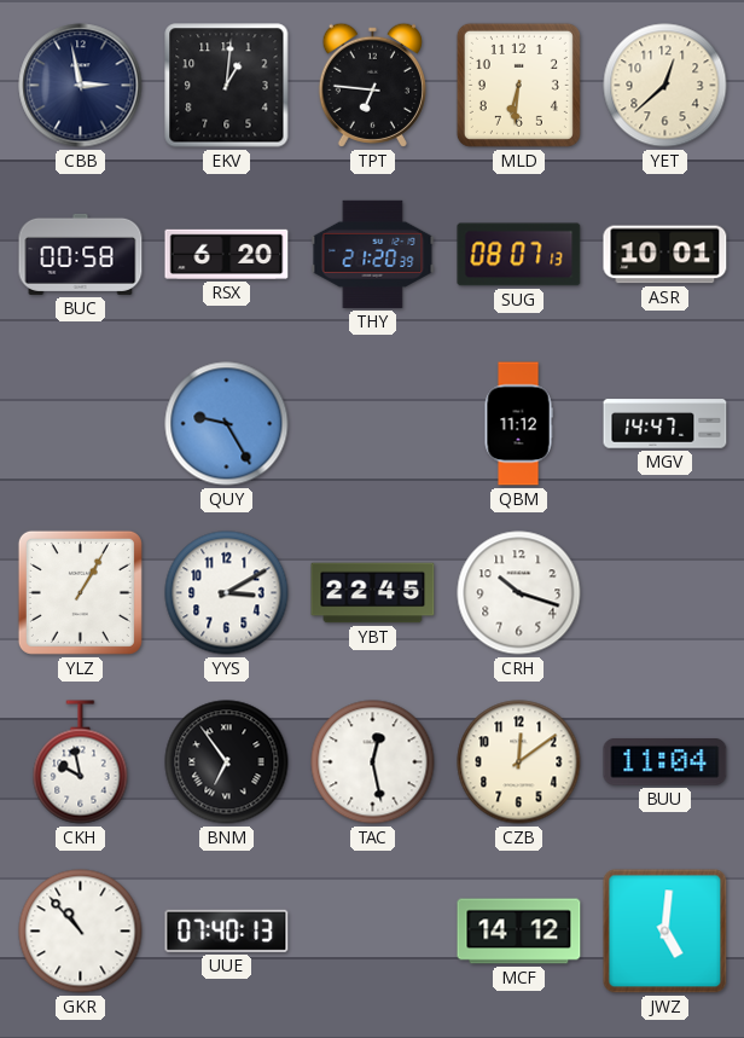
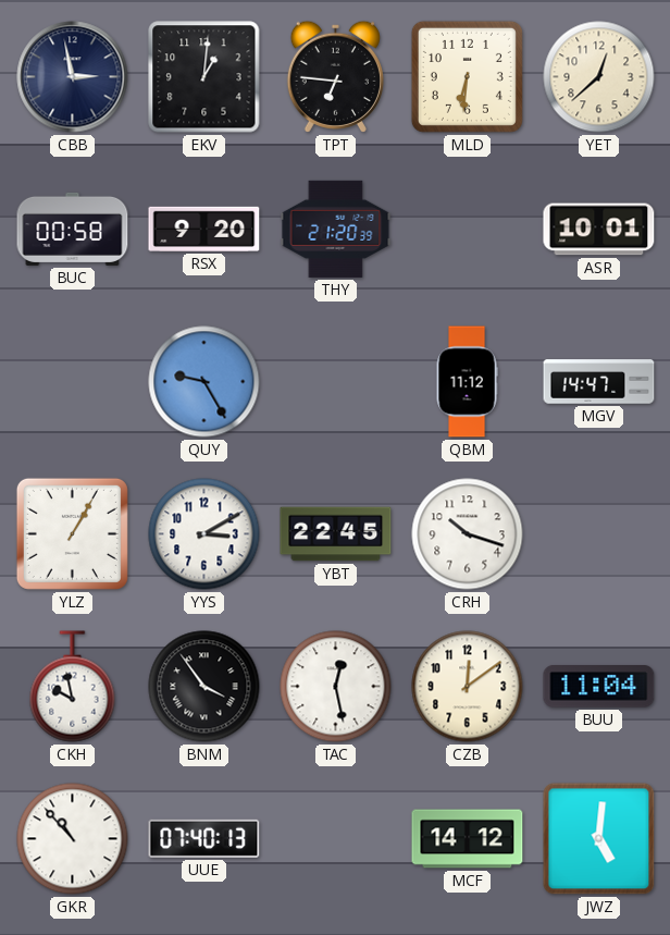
RSX: 6:20 -> 9:20 (204, 229)
SUG: 08:07 -> none (519, 255)
BNM: 6:54 -> 3:54 (204, 687)
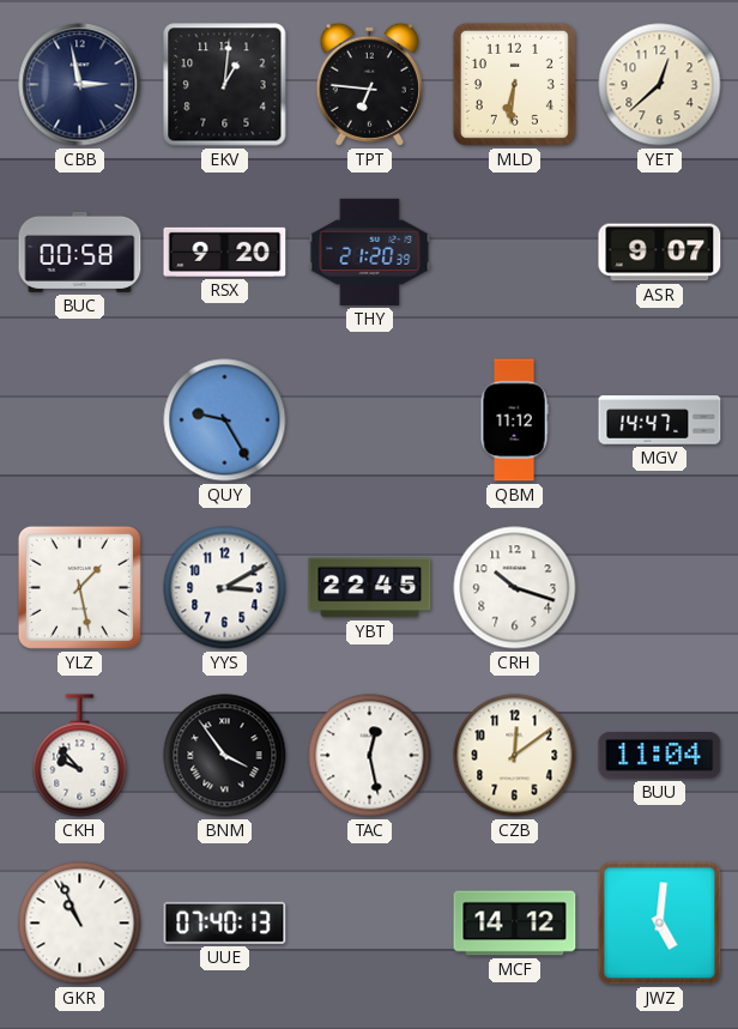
ASR: 10:01 -> 9:07 (660, 253)
YLZ: 1:05 -> 1:28 (79, 587)
CKH: 9:58 -> 9:53 (80, 756)
GKR: 10:53 -> 10:56 (80, 924)
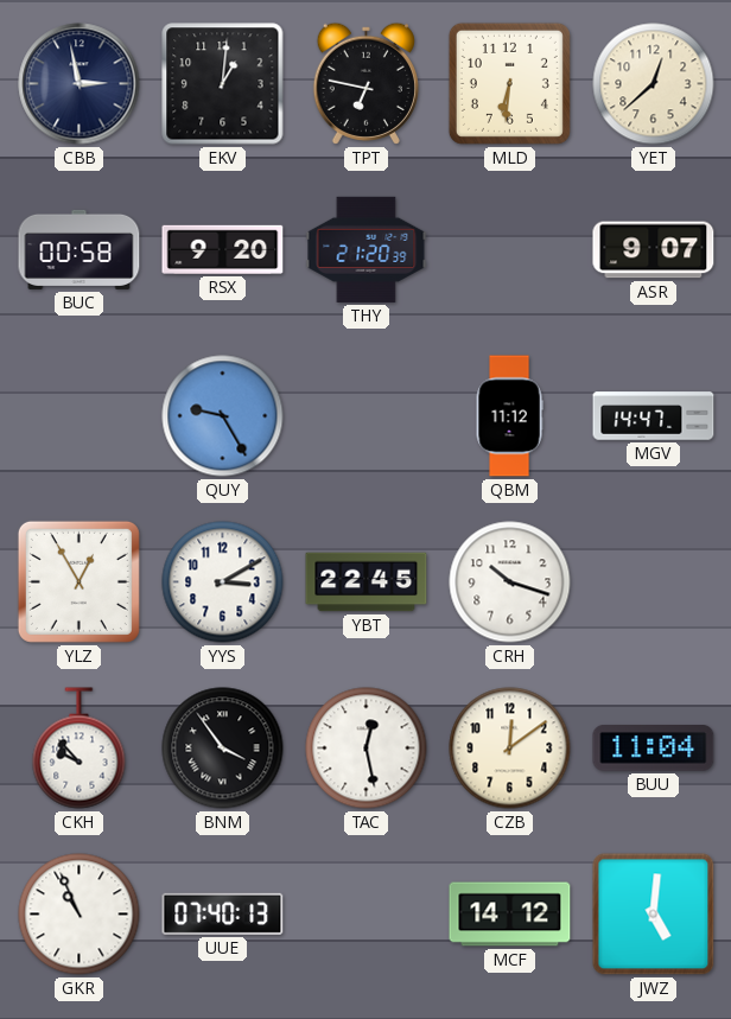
TPT: 6:46 -> 6:47 (366, 83)
YLZ: 1:28 -> 12:55 (78, 581)
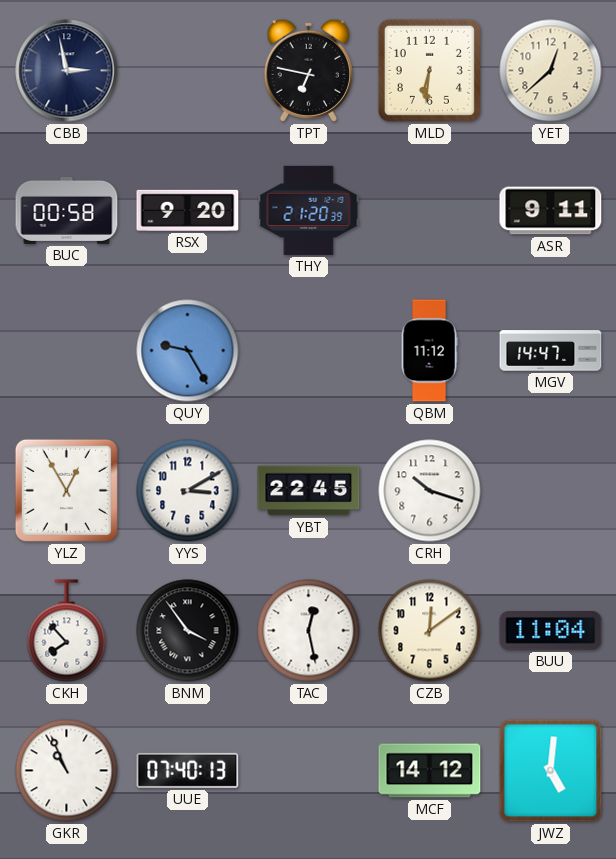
EKV: 1:01 -> none (223, 84)
ASR: 9:07 -> 9:11 (551, 211)
CKH: 9:53 -> 7:53 (67, 631)
